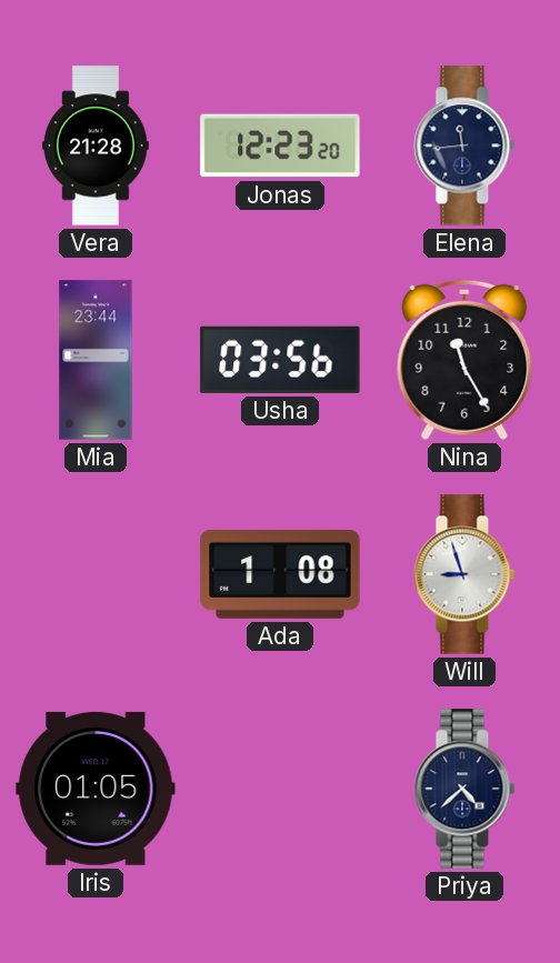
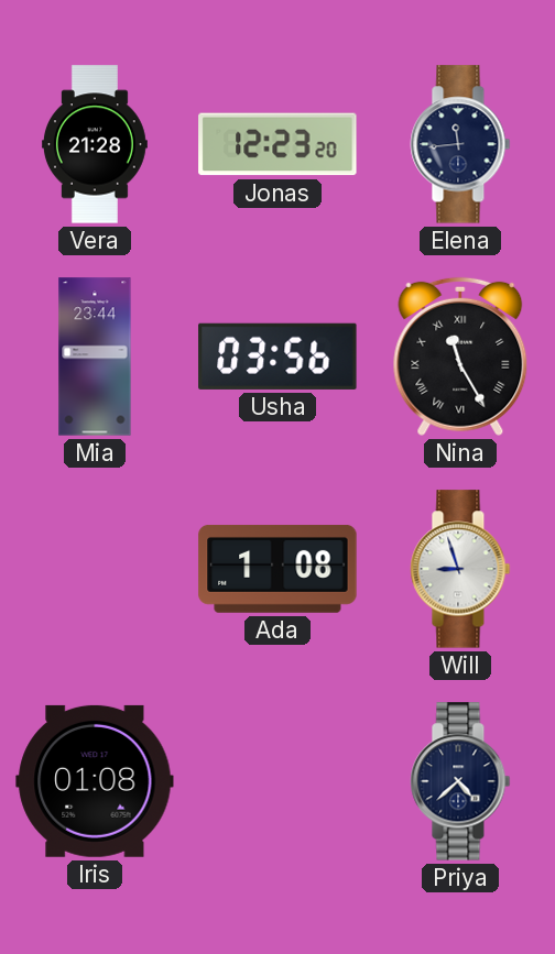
Nina numerals: Arabic -> Roman (460, 357)
Iris: 01:05 -> 01:08 (95, 781)
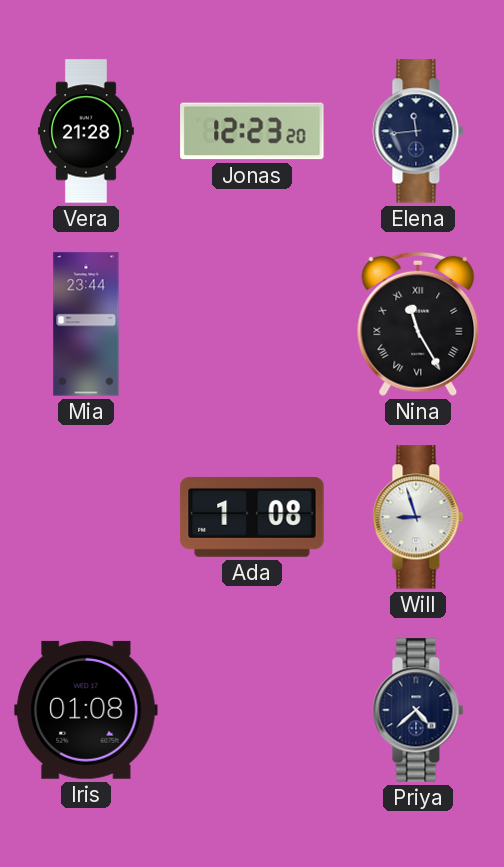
Usha: 03:56 -> none (277, 357)
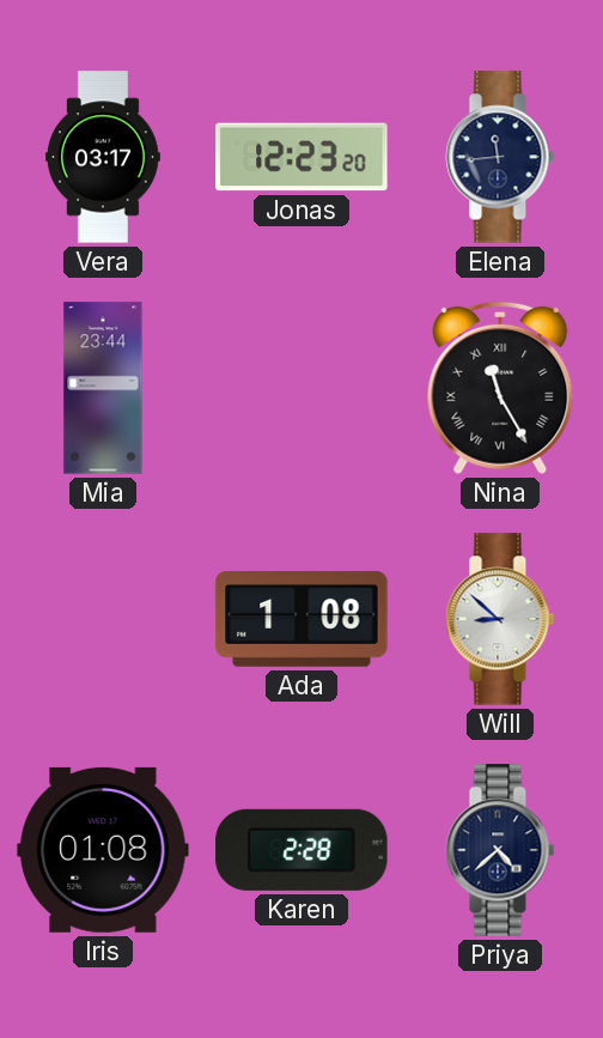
Vera: 21:28 -> 03:17 (103, 157)
Will: 8:57 -> 8:52 (500, 619)
Karen: none -> 2:28 (301, 850)
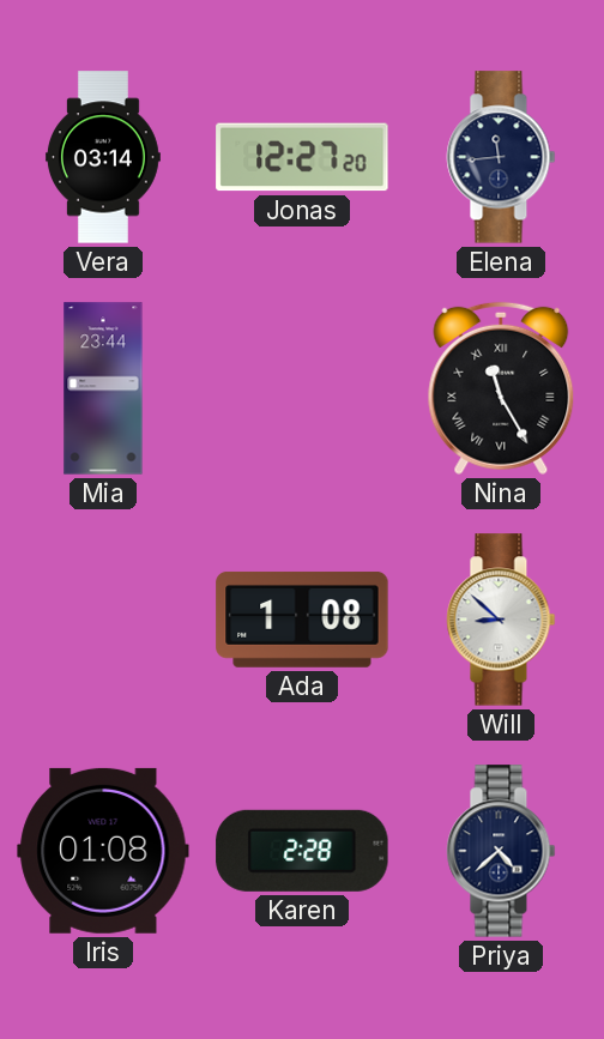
Vera: 03:17 -> 03:14 (103, 157)
Jonas: 12:23 -> 12:27 (302, 157)
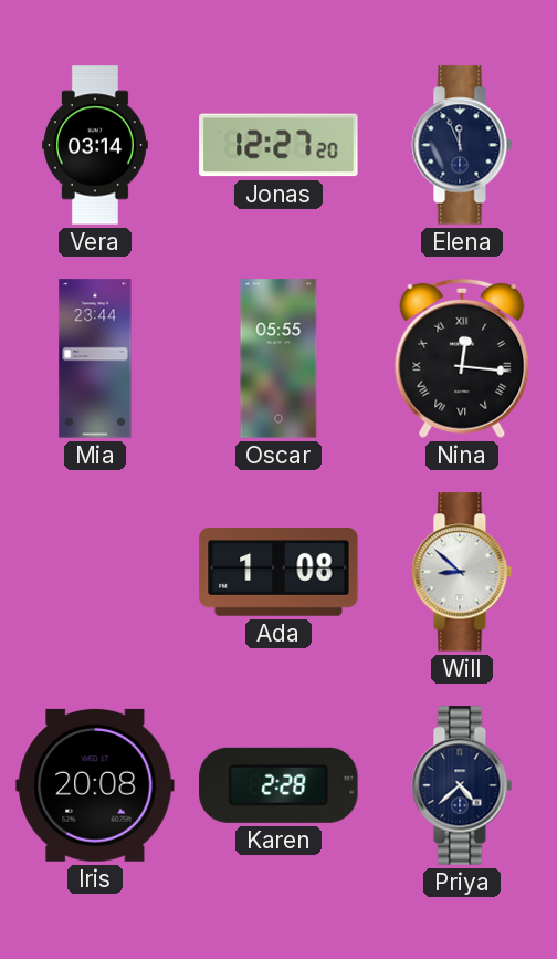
Elena: 11:44 -> 11:56 (462, 145)
Oscar: none -> 05:55 (278, 358)
Nina: 11:25 -> 12:16 (462, 358)
Iris: 01:08 -> 20:08 (95, 785)
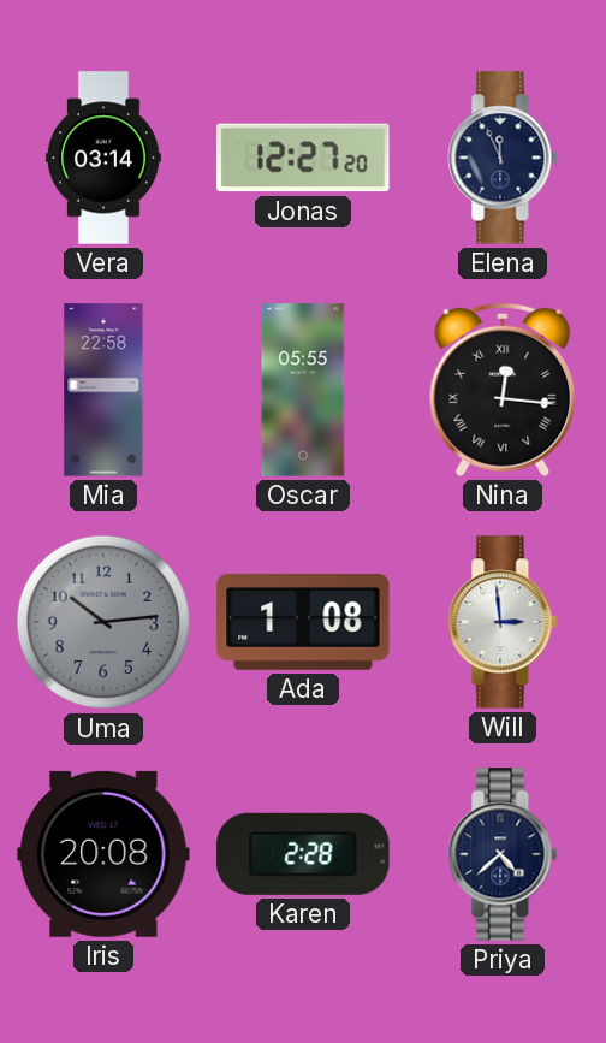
Mia: 23:44 -> 22:58 (103, 390)
Uma: none -> 10:14 (103, 622)
Will: 8:52 -> 2:59 (503, 622)
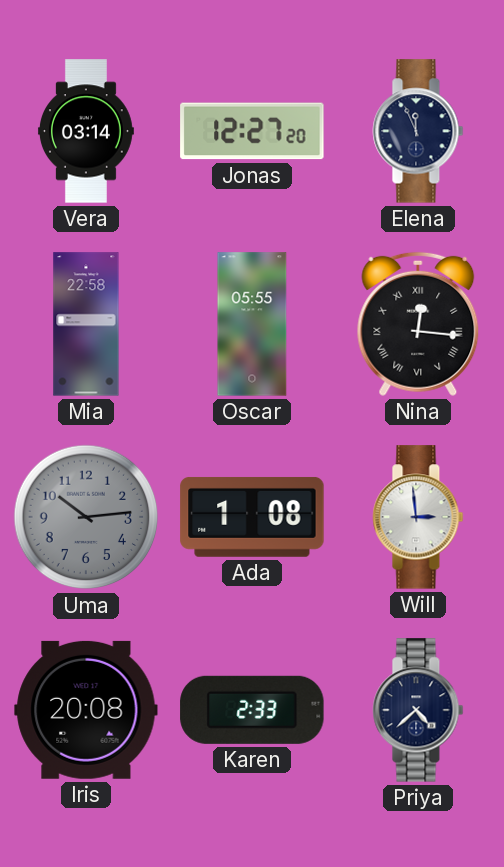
Karen: 2:28 -> 2:33 (252, 710)
